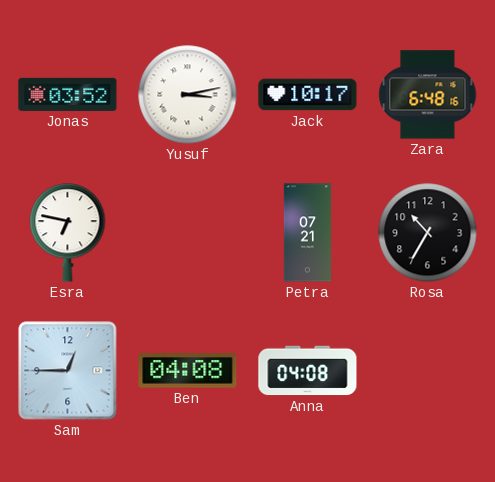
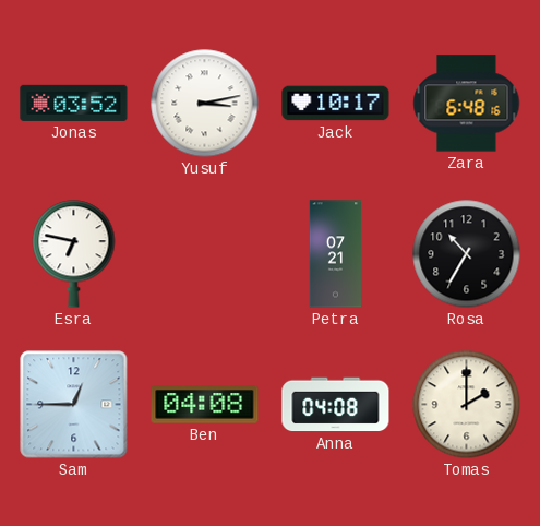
Tomas: none -> 2:00 (467, 405)
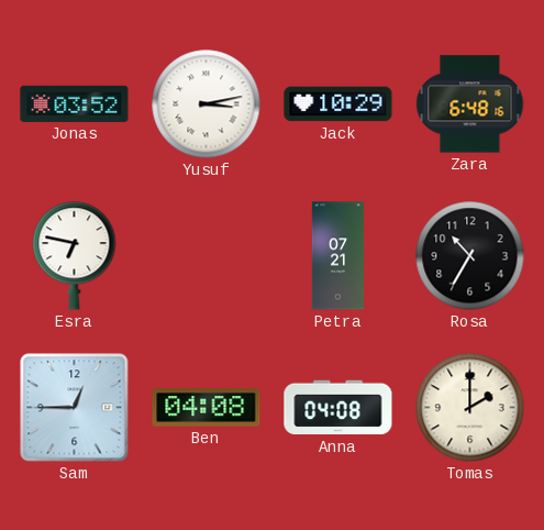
Jack: 10:17 -> 10:29 (338, 104)
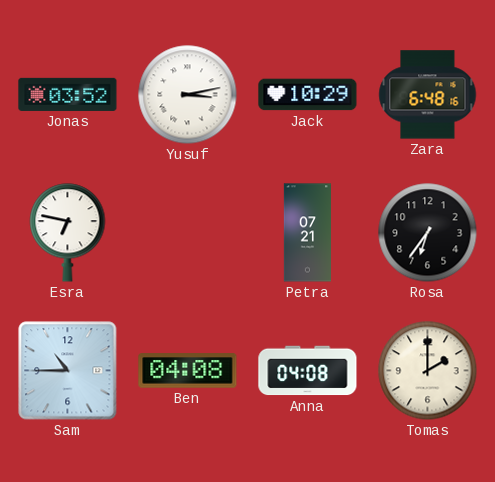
Rosa: 10:35 -> 6:36 (428, 233)
Sam: 12:45 -> 10:45 (68, 371)
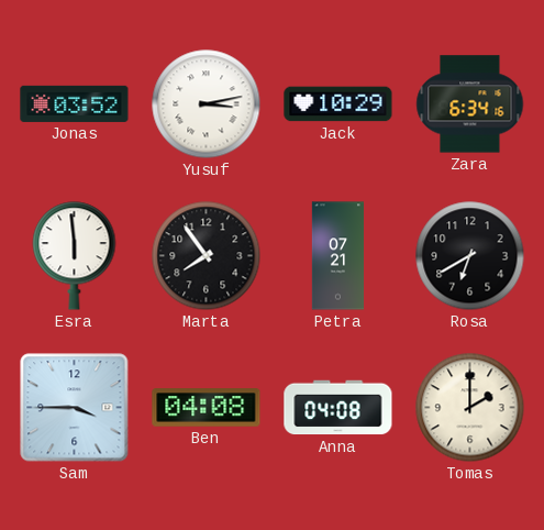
Zara: 6:48 -> 6:34 (470, 104)
Esra: 6:47 -> 5:59 (75, 256)
Marta: none -> 7:54 (207, 256)
Rosa: 6:36 -> 6:40 (470, 256)
Sam: 10:45 -> 3:45 (75, 408)
